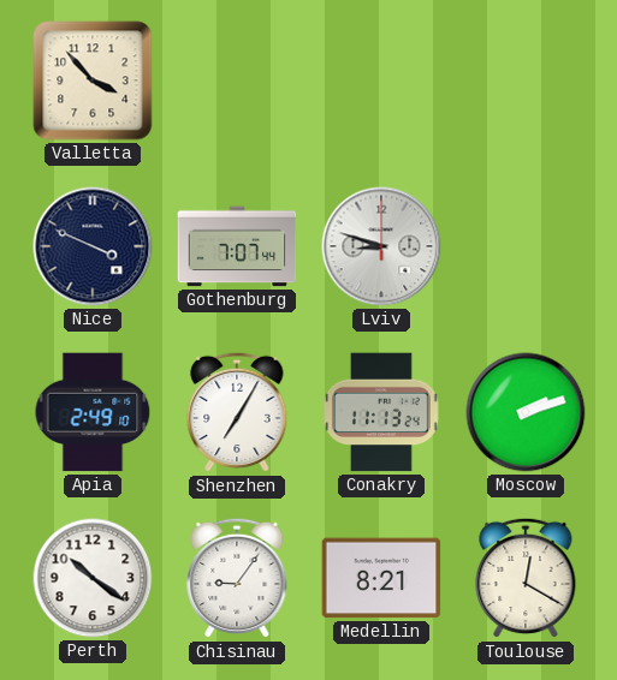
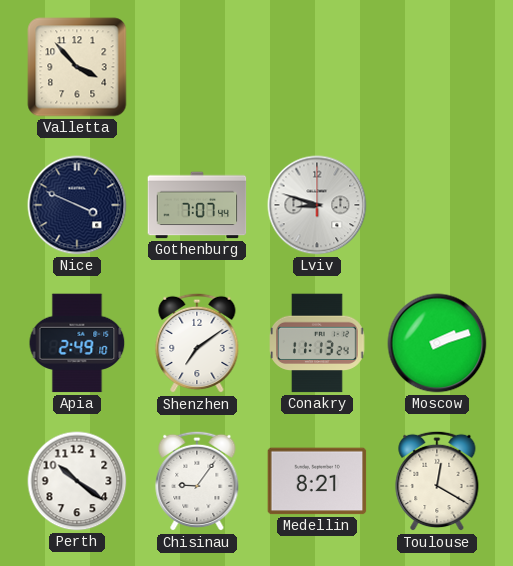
Shenzhen: 7:05 -> 7:09 (197, 343)
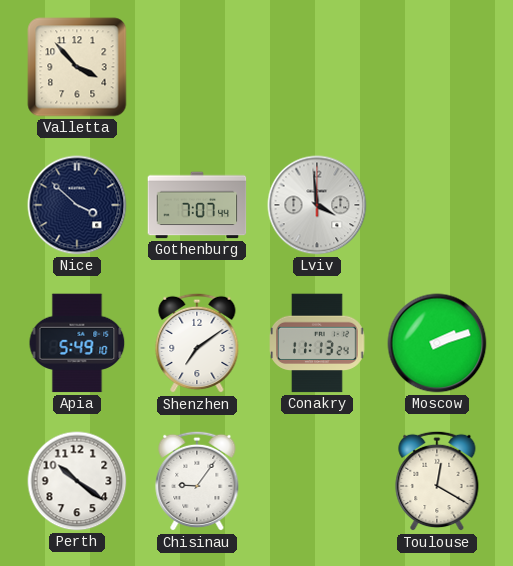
Nice: 3:49 -> 3:52 (77, 205)
Lviv: 8:48 -> 3:59 (317, 205)
Apia: 2:49 -> 5:49 (77, 343)
Medellin: 8:21 -> none (317, 481)
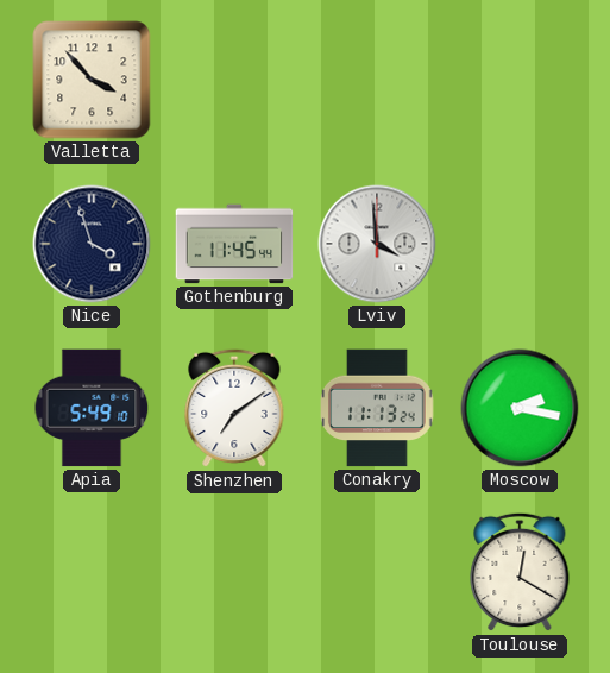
Nice: 3:52 -> 3:57 (92, 244)
Gothenburg: 7:07 -> 11:45 (234, 244)
Moscow: 2:12 -> 2:17 (520, 408)
Perth: 10:21 -> none (77, 481)
Chisinau: 9:06 -> none (197, 481)
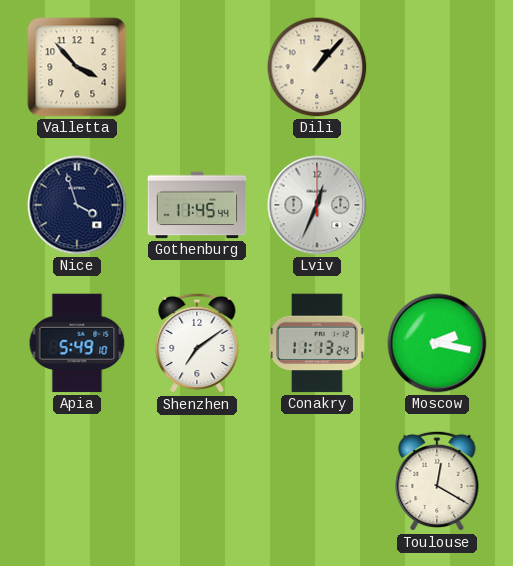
Dili: none -> 1:07 (317, 67)
Lviv: 3:59 -> 12:34 (317, 205)
